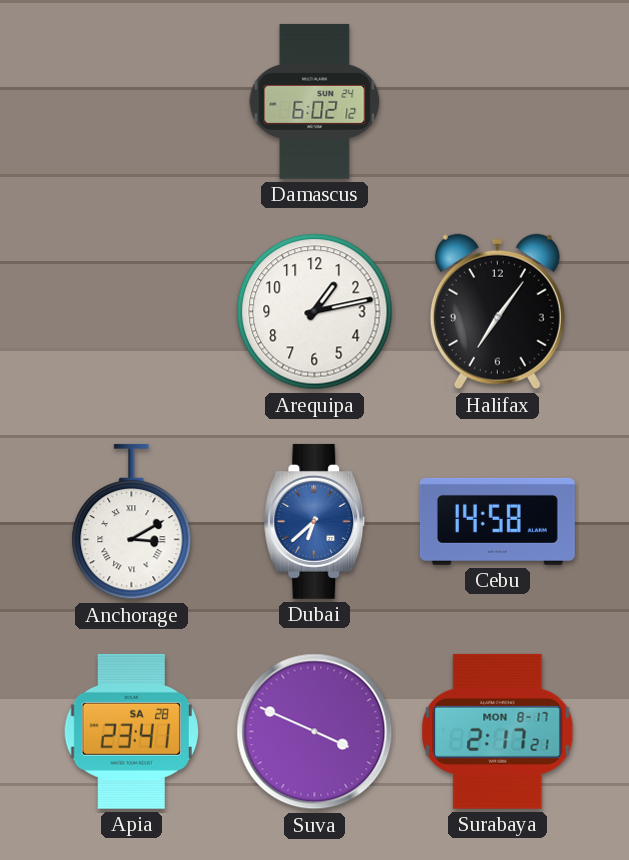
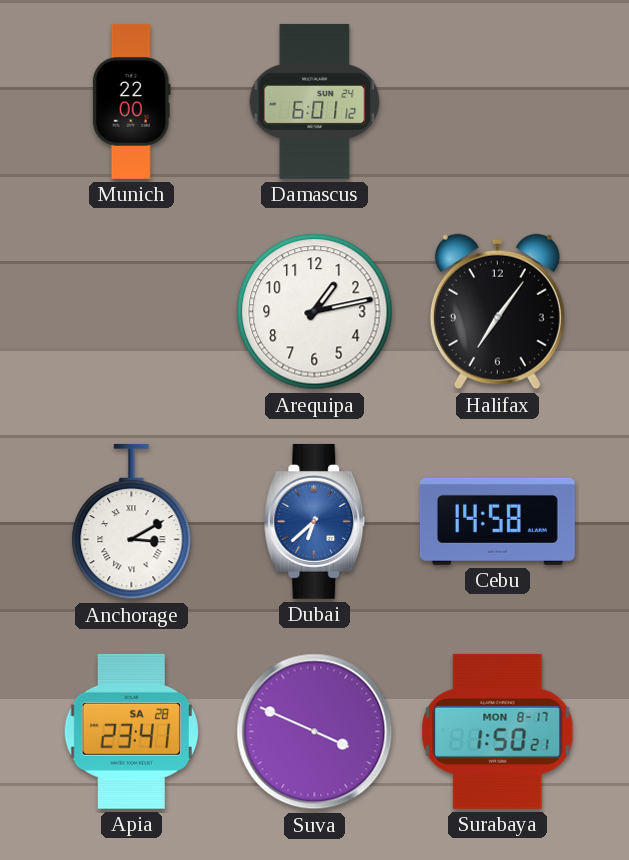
Munich: none -> 22:00 (131, 101)
Damascus: 6:02 -> 6:01 (315, 101)
Surabaya: 2:17 -> 1:50 (498, 731)
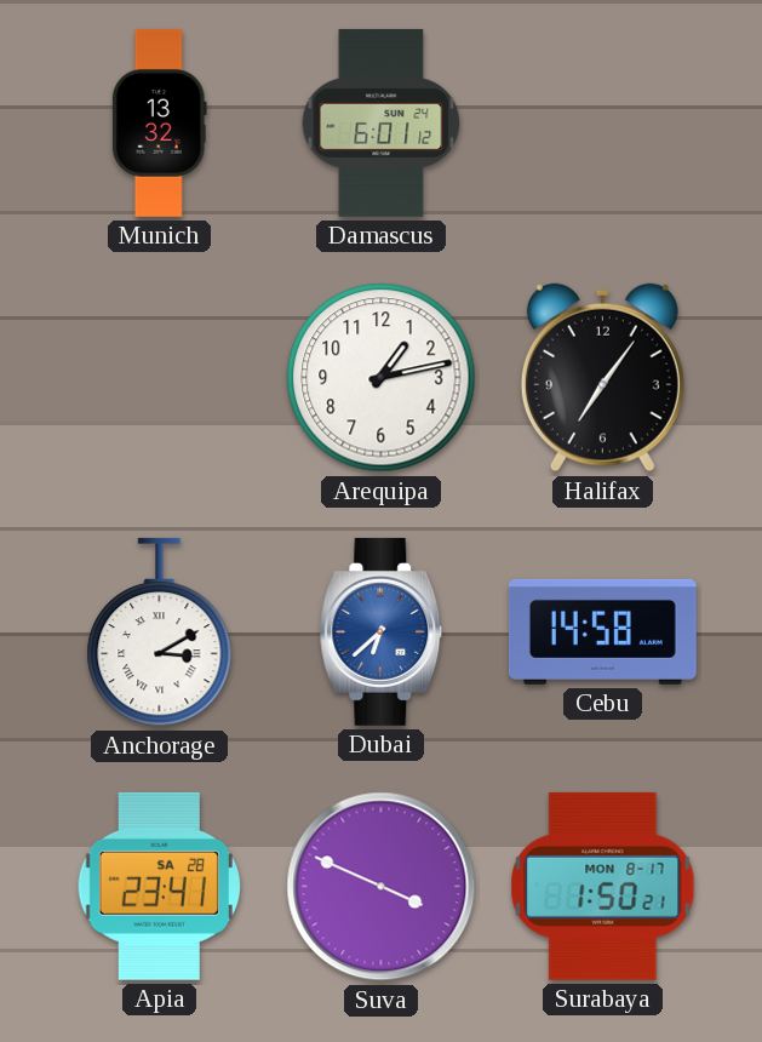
Munich: 22:00 -> 13:32 (159, 122)
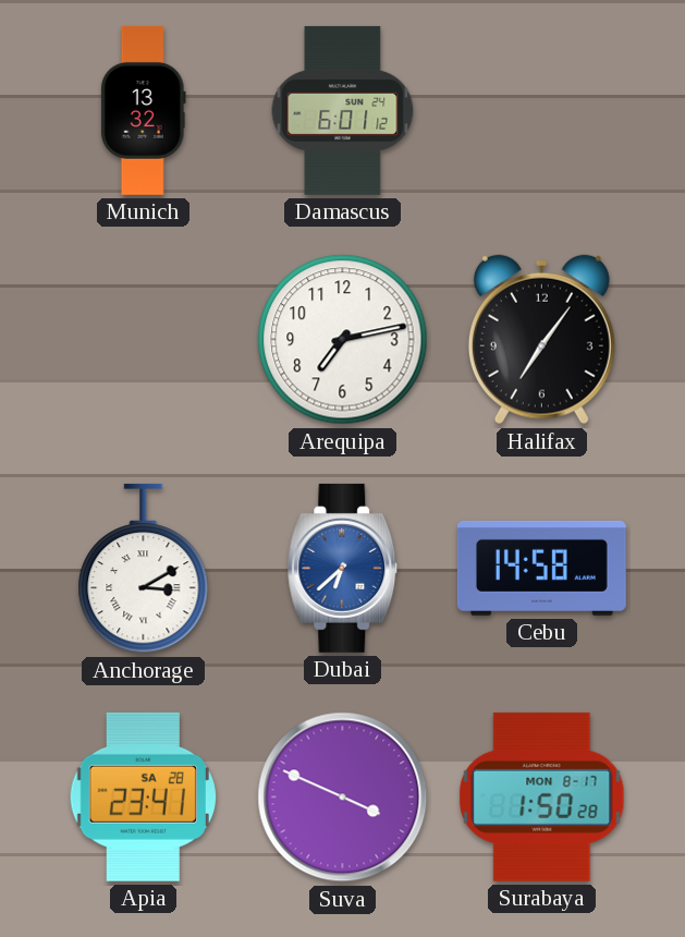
Arequipa: 1:13 -> 7:13 (343, 340)
Surabaya: 1:50:21 -> 1:50:28 (542, 796)
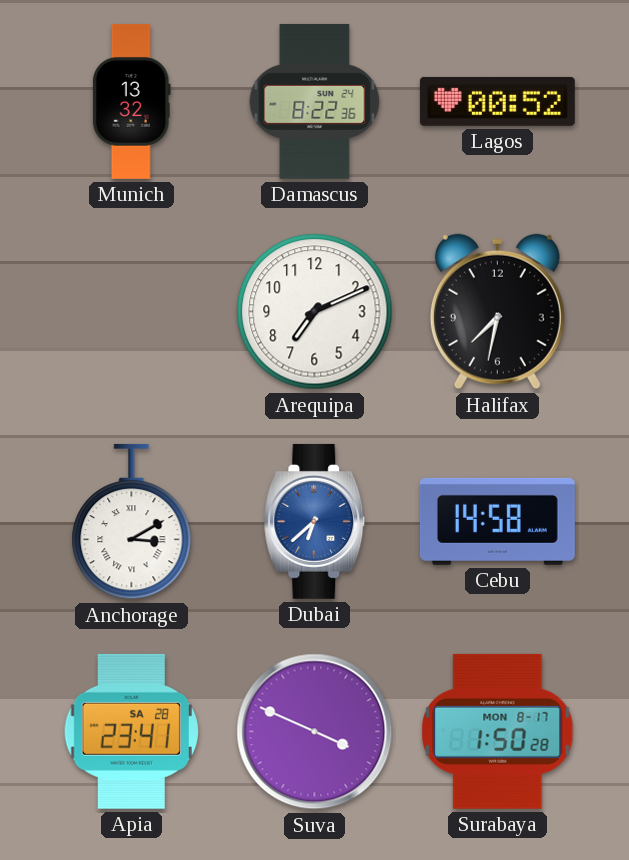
Damascus: 6:01 -> 8:22 (315, 101)
Lagos: none -> 00:52 (497, 101)
Arequipa: 7:13 -> 7:11 (315, 312)
Halifax: 7:06 -> 7:32 (497, 312)
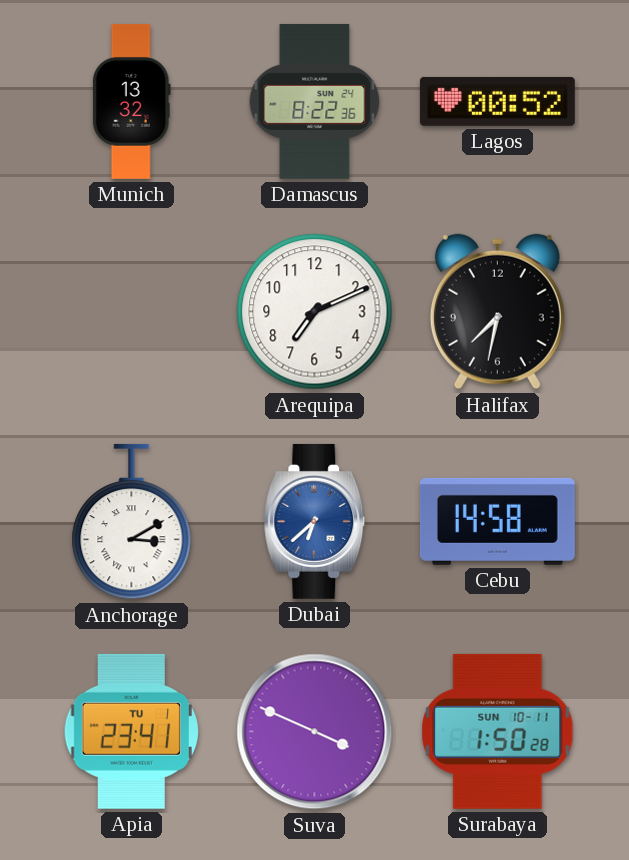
Apia date: SA 28 -> TU 1 (131, 731)
Surabaya date: MON 8-17 -> SUN 10-11 (498, 731)
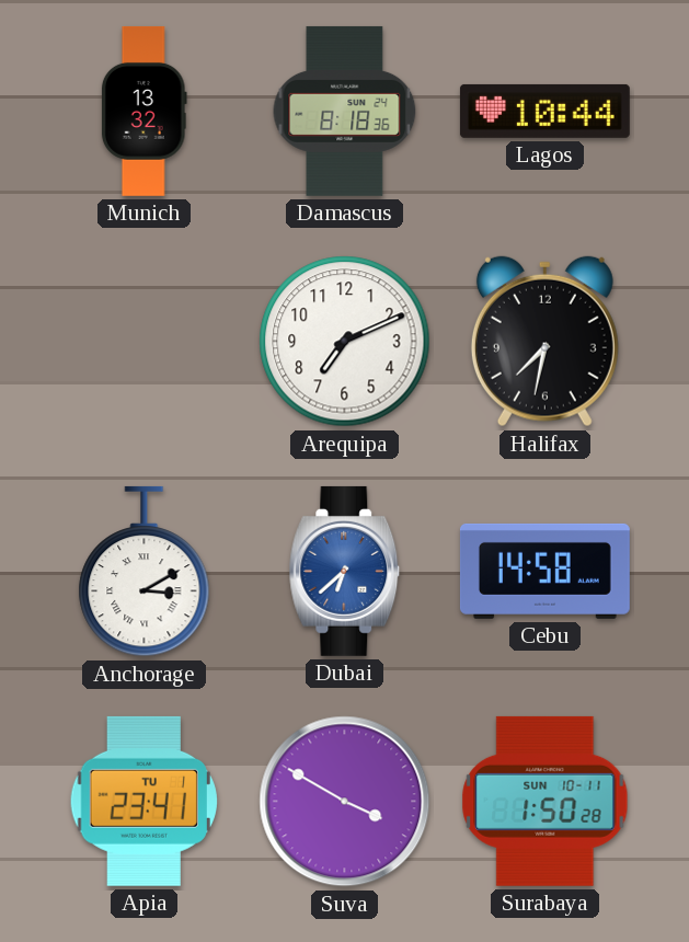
Damascus: 8:22 -> 8:18 (345, 111)
Lagos: 00:52 -> 10:44 (544, 111)
Suva: 3:49 -> 3:50 (345, 802)
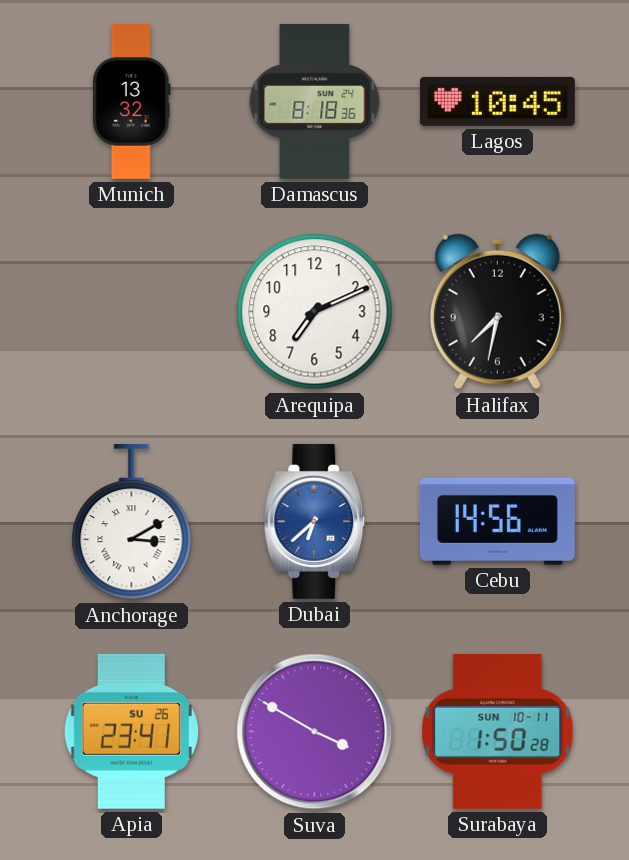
Lagos: 10:44 -> 10:45 (497, 101)
Cebu: 14:58 -> 14:56 (497, 521)
Apia date: TU 1 -> SU 26 (131, 731)
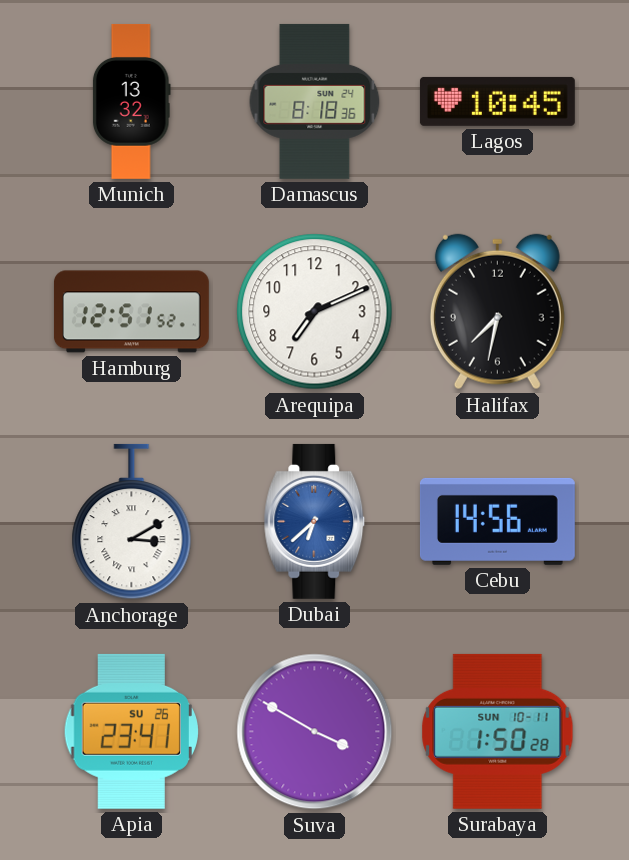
Hamburg: none -> 12:51 (131, 312)
